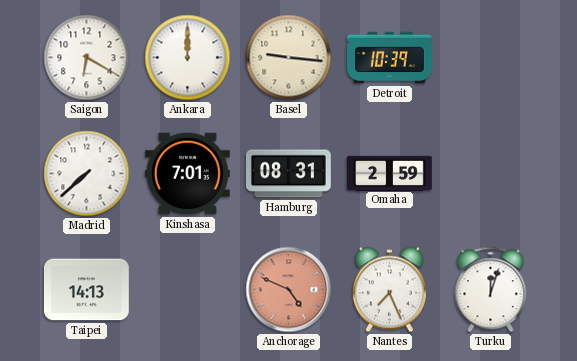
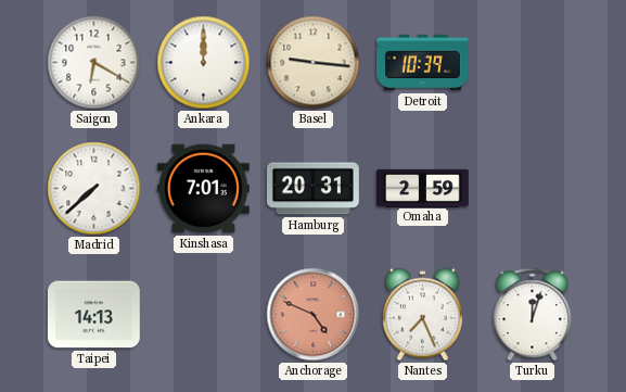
Hamburg: 08:31 -> 20:31 (312, 189)
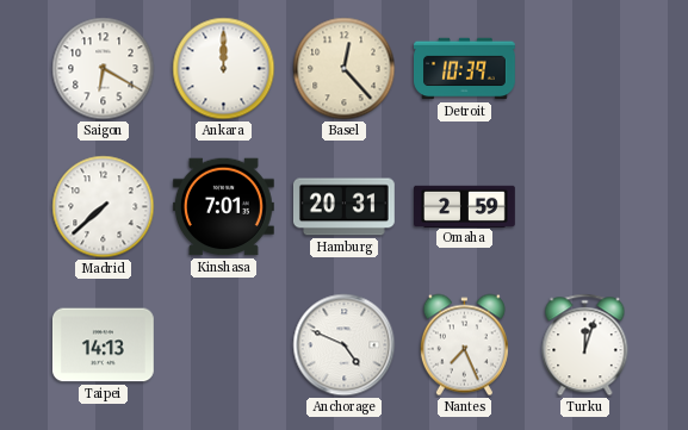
Basel: 9:16 -> 12:23 (345, 69)
Anchorage dial: salmon -> white (345, 345)
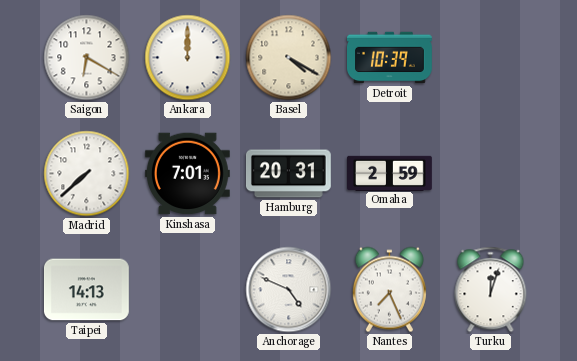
Basel: 12:23 -> 4:20 (289, 58)
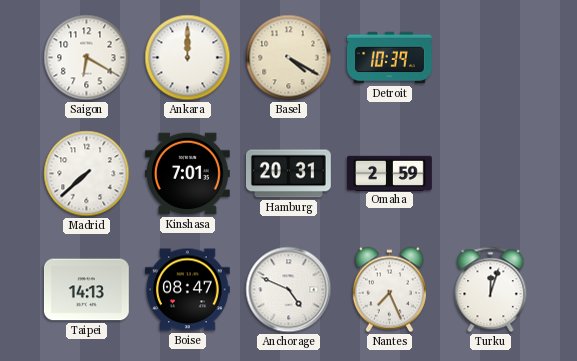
Boise: none -> 08:47 (188, 290)
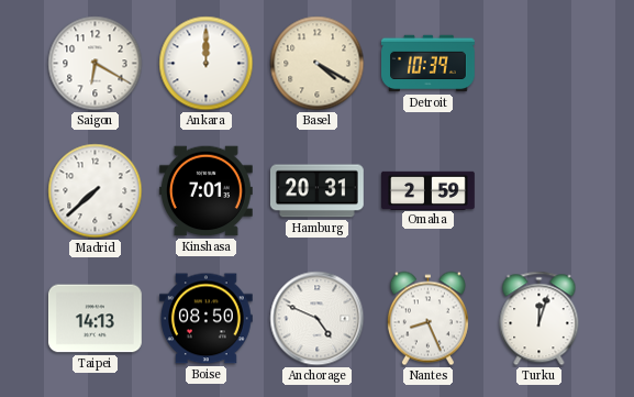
Boise: 08:47 -> 08:50 (207, 319)
Nantes: 7:26 -> 8:26 (427, 319)
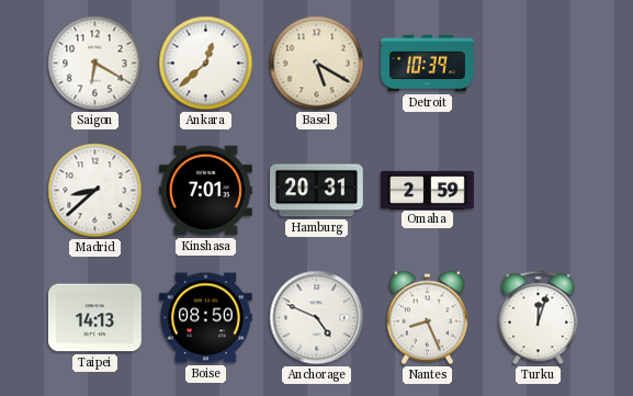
Ankara: 12:00 -> 12:38 (206, 64)
Basel: 4:20 -> 5:20 (317, 64)
Madrid: 7:38 -> 8:38 (95, 191)
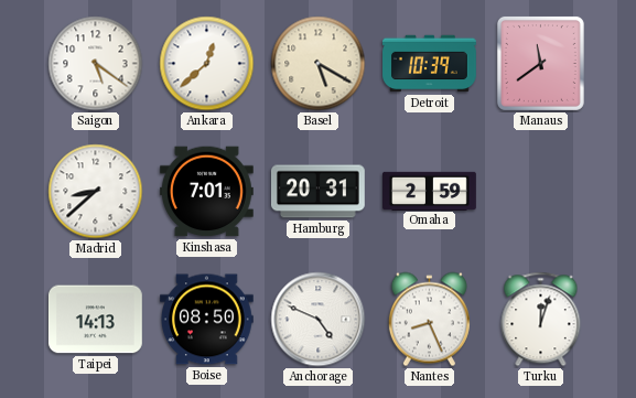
Saigon: 6:20 -> 5:21 (96, 64)
Manaus: none -> 11:39 (540, 63)
